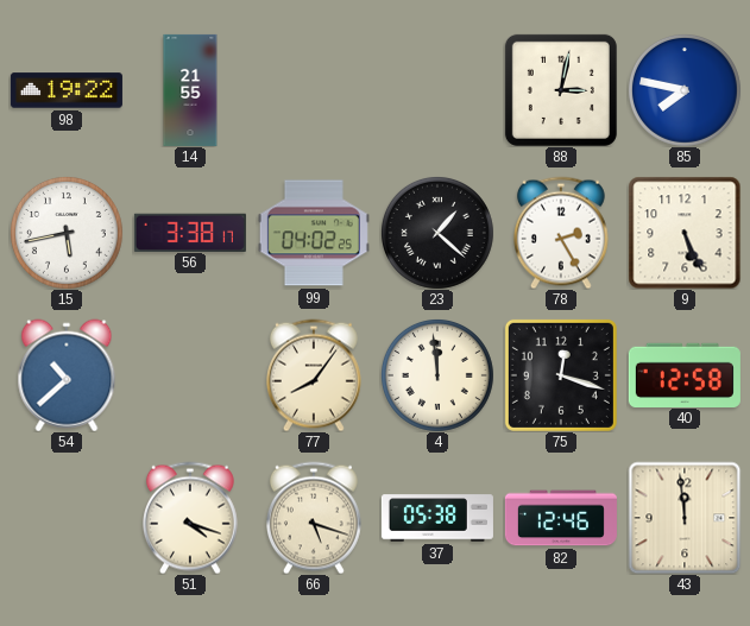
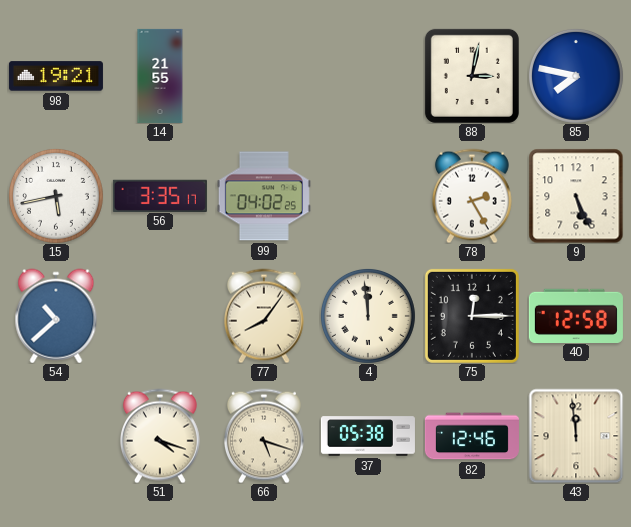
98: 19:22 -> 19:21 (56, 76)
56: 3:38 -> 3:35 (160, 195)
23: 1:22 -> none (437, 233)
75: 12:18 -> 12:15 (472, 316)
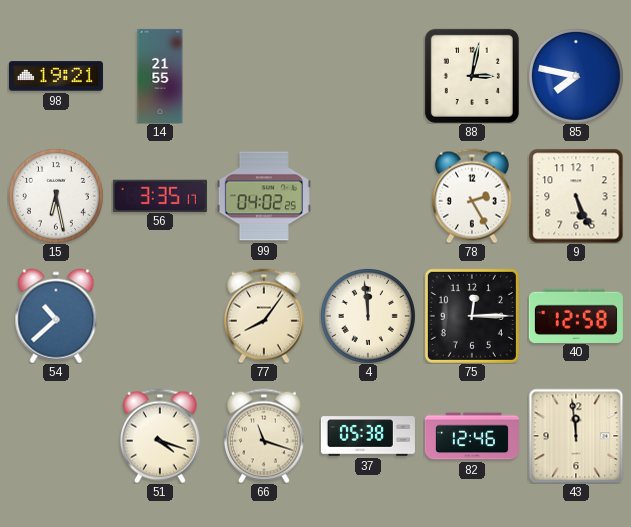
15: 5:43 -> 6:28 (56, 196)
66: 5:18 -> 11:18 (264, 436)
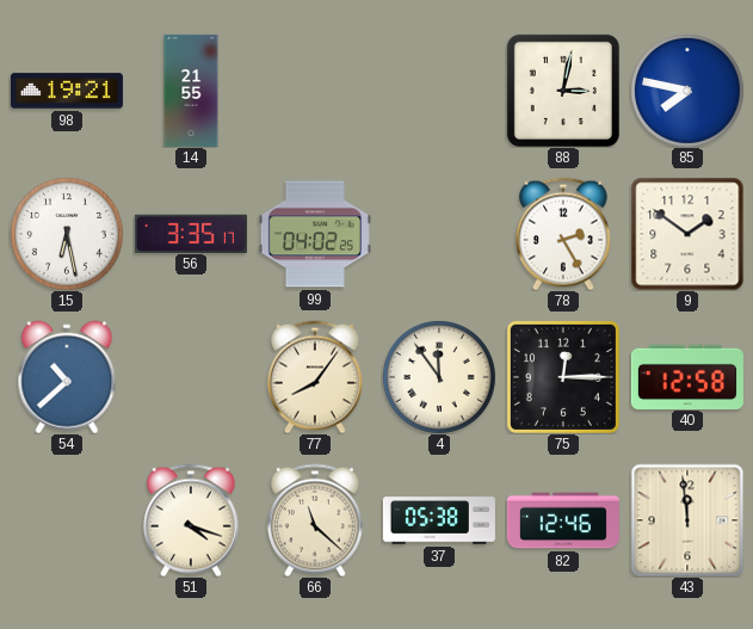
9: 5:26 -> 1:51 (687, 234)
4: 11:59 -> 11:54 (439, 377)
66: 11:18 -> 11:22 (315, 520)
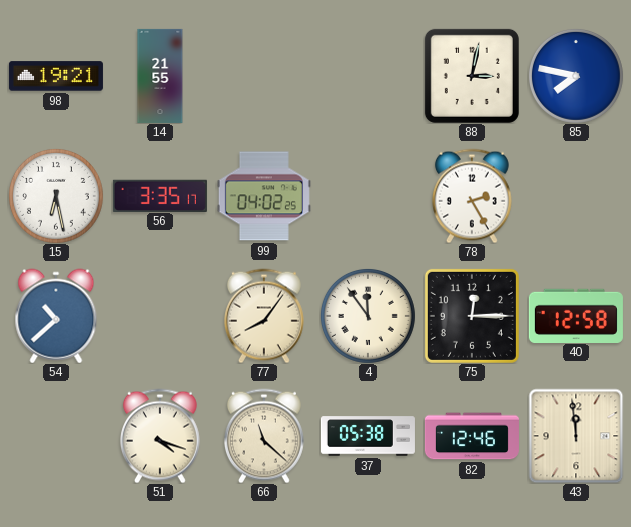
9: 1:51 -> none (687, 234)
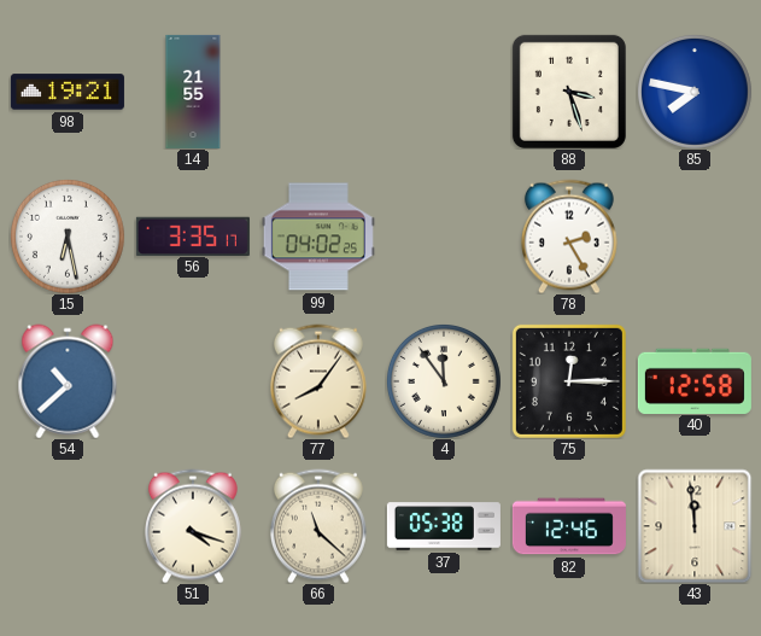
88: 3:02 -> 3:27 (569, 92)
